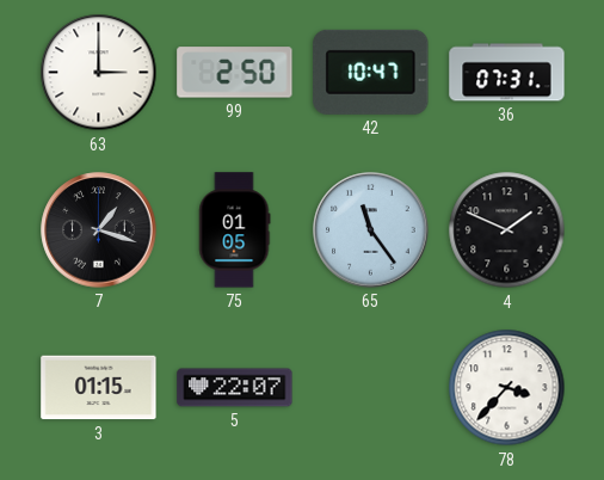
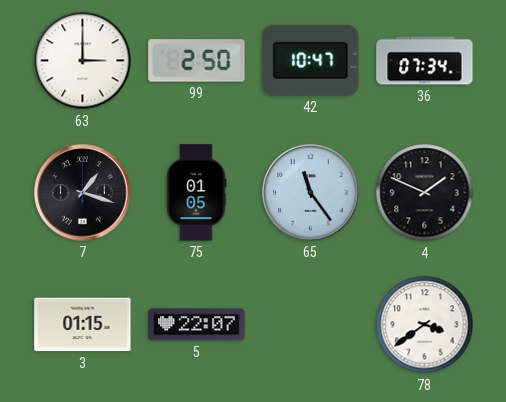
36: 07:31 -> 07:34 (425, 61)
78: 3:37 -> 3:39 (425, 325)
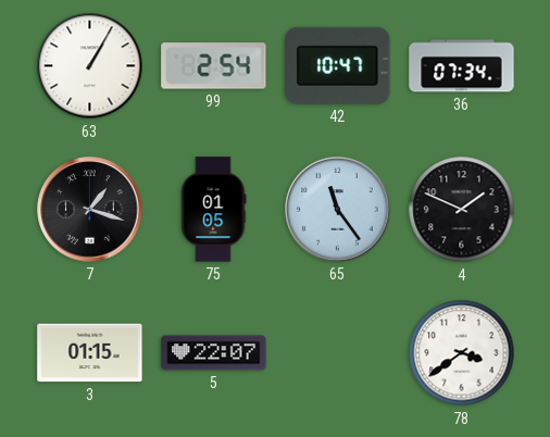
63: 3:00 -> 1:05 (90, 66)
99: 2:50 -> 2:54 (214, 66)
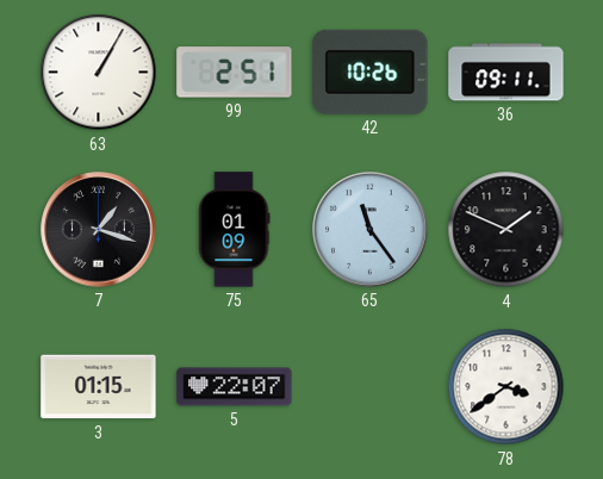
99: 2:54 -> 2:51 (235, 73)
42: 10:47 -> 10:26 (371, 71)
36: 07:34 -> 09:11 (506, 73)
75: 01:05 -> 01:09 (235, 230)
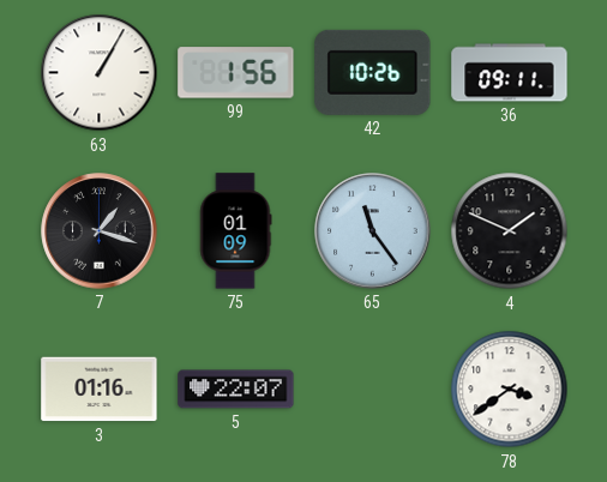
99: 2:51 -> 1:56 (236, 73)
3: 01:15 -> 01:16 (100, 390)
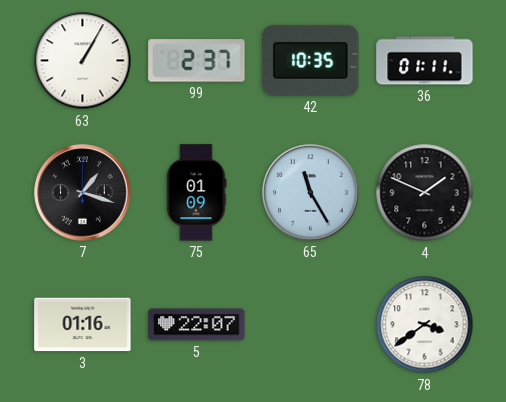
99: 1:56 -> 2:37 (197, 61)
42: 10:26 -> 10:35 (311, 60)
36: 09:11 -> 01:11 (425, 61)
65: 11:24 -> 11:25 (311, 193)
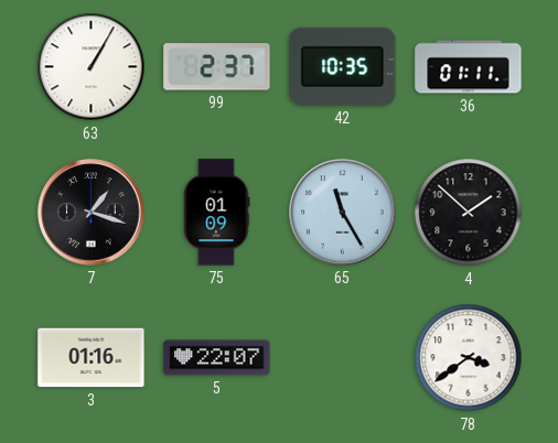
4: 1:49 -> 1:52 (469, 213)
